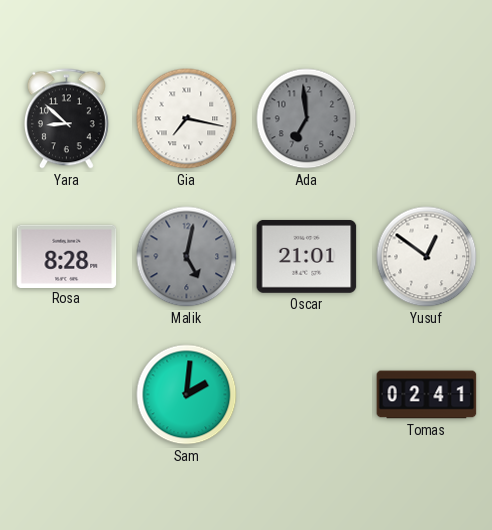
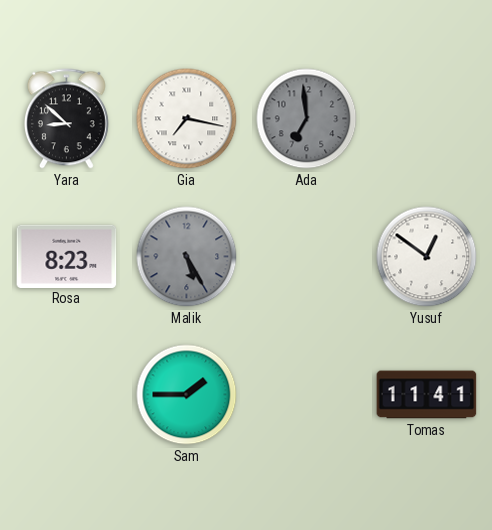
Rosa: 8:28 -> 8:23 (67, 256)
Malik: 5:02 -> 5:25 (187, 257)
Oscar: 21:01 -> none (307, 256)
Sam: 2:01 -> 1:45 (187, 395)
Tomas: 02:41 -> 11:41 (427, 395)
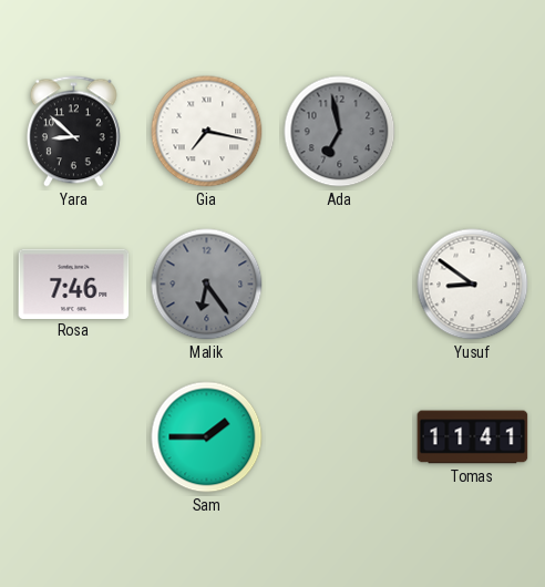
Ada: 6:59 -> 6:58 (340, 132)
Rosa: 8:23 -> 7:46 (74, 284)
Malik: 5:25 -> 6:24 (207, 285)
Yusuf: 12:51 -> 8:51 (473, 285)
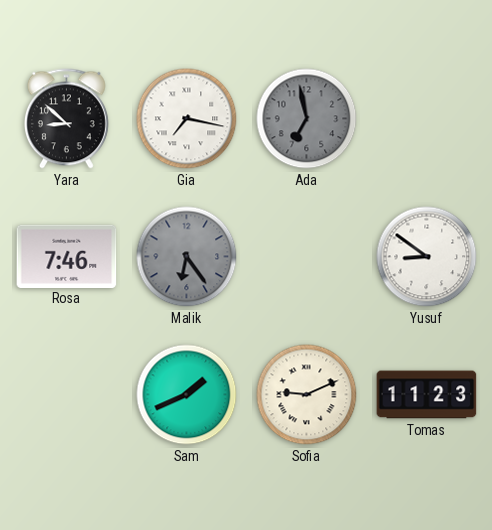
Sam: 1:45 -> 1:41 (187, 395)
Sofia: none -> 9:11 (307, 395)
Tomas: 11:41 -> 11:23 (427, 395)
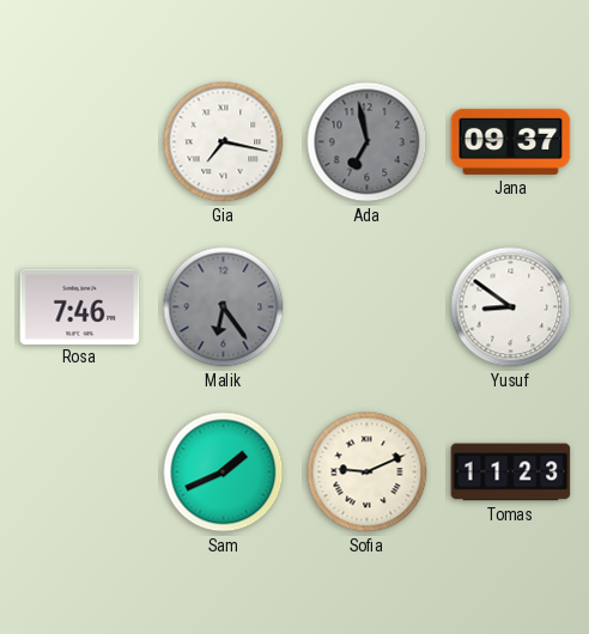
Yara: 8:52 -> none (66, 119)
Jana: none -> 09:37 (511, 141)
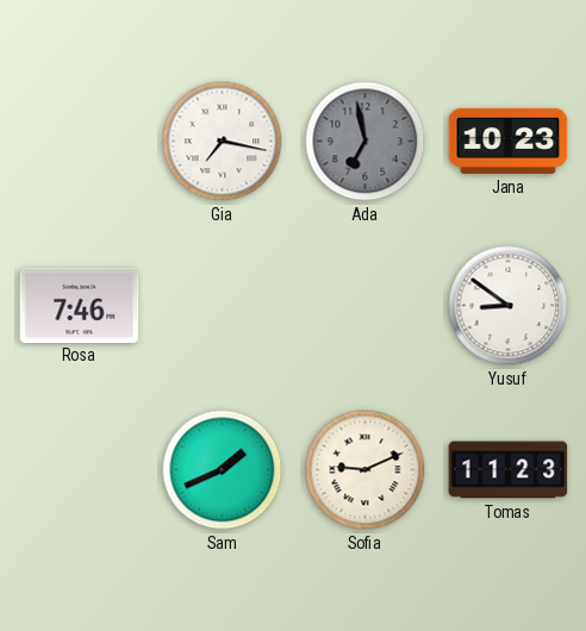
Jana: 09:37 -> 10:23 (509, 140)
Malik: 6:24 -> none (224, 307)
